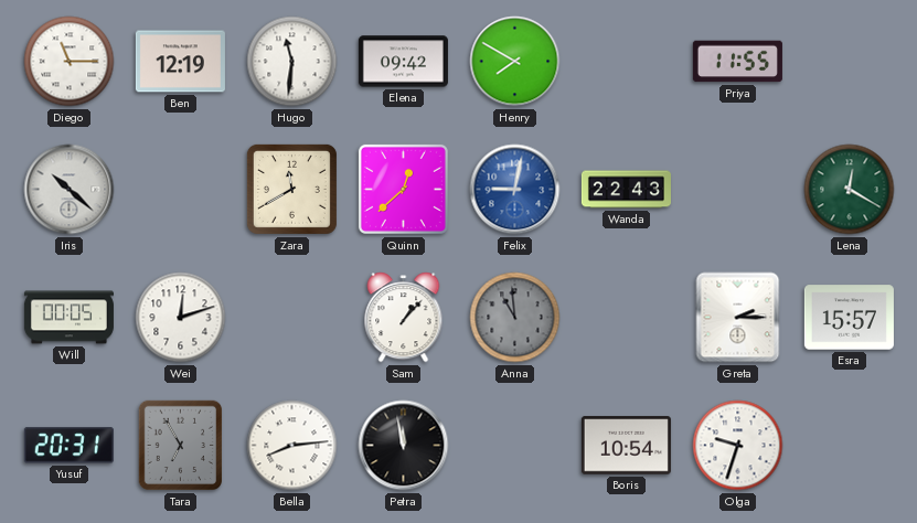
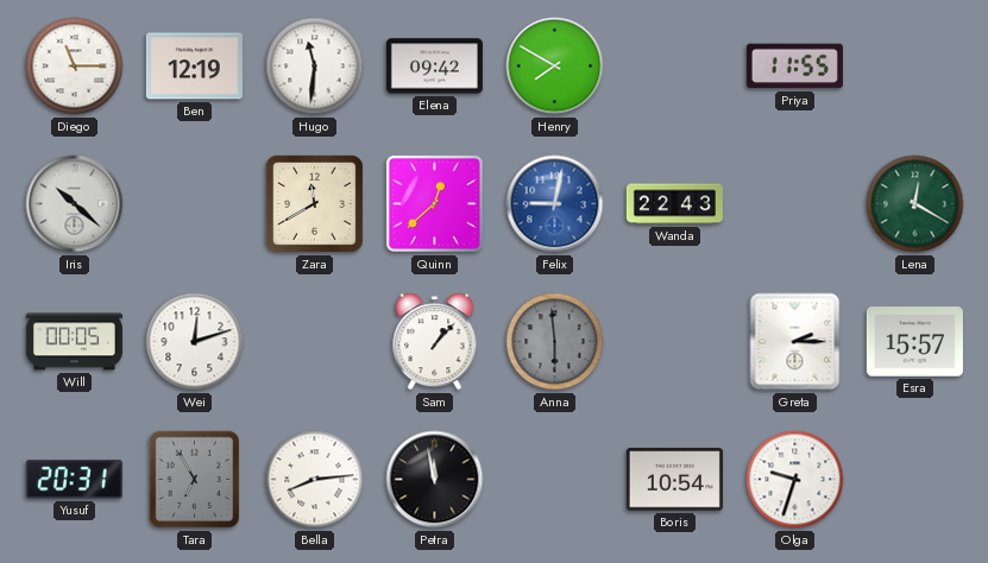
Anna: 10:59 -> 5:59 (555, 342)
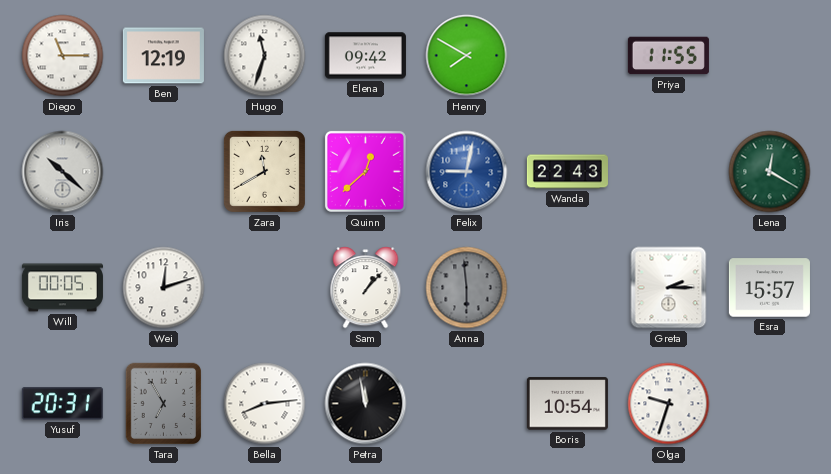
Hugo: 11:31 -> 11:33 (265, 56)
